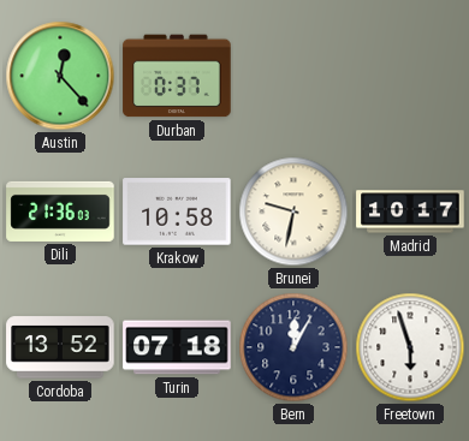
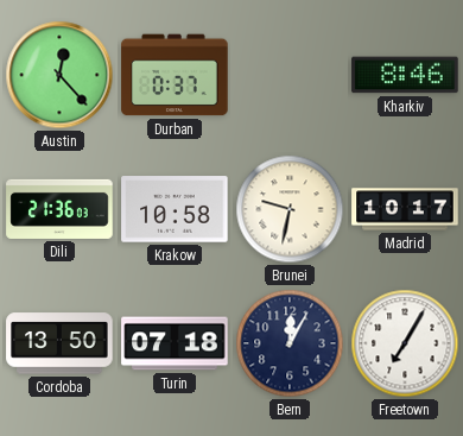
Kharkiv: none -> 8:46 (405, 75)
Cordoba: 13:52 -> 13:50 (59, 343)
Freetown: 5:57 -> 7:05 (405, 343)
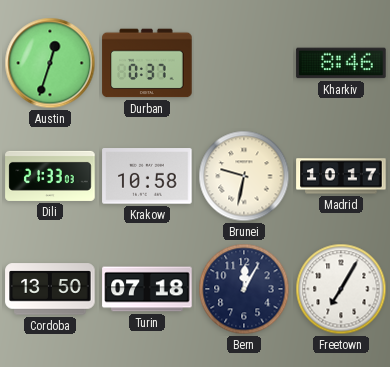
Austin: 12:23 -> 12:33 (50, 63)
Dili: 21:36 -> 21:33 (50, 176)
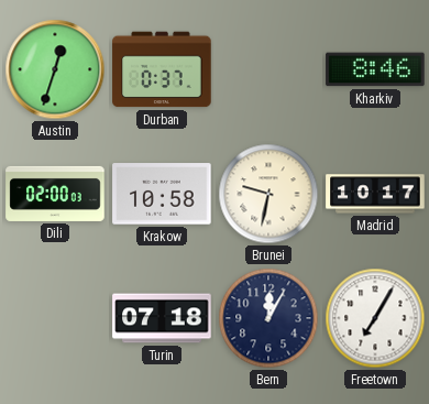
Dili: 21:33 -> 02:00 (55, 194)
Cordoba: 13:50 -> none (50, 289)
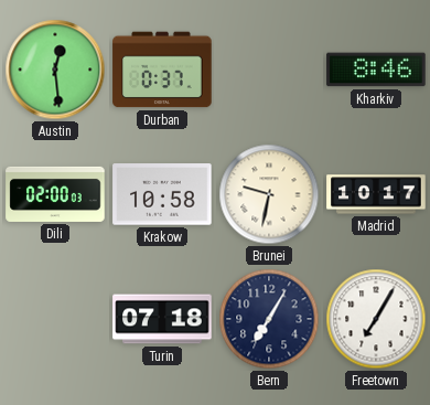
Austin: 12:33 -> 12:29 (55, 70)
Bern: 12:05 -> 7:05 (269, 319)
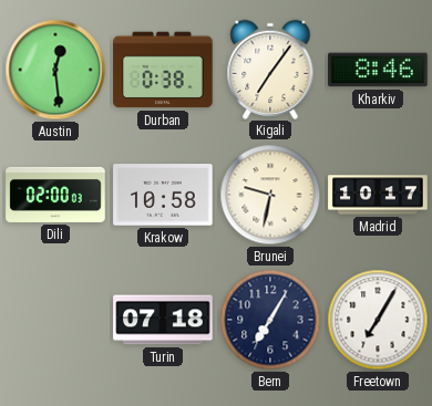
Durban: 0:37 -> 0:38 (163, 70)
Kigali: none -> 7:06 (270, 69)
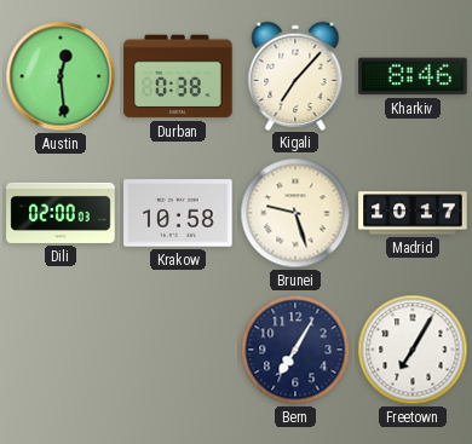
Kigali: 7:06 -> 7:07 (295, 75)
Brunei: 9:32 -> 9:27 (295, 213)
Turin: 07:18 -> none (163, 320)
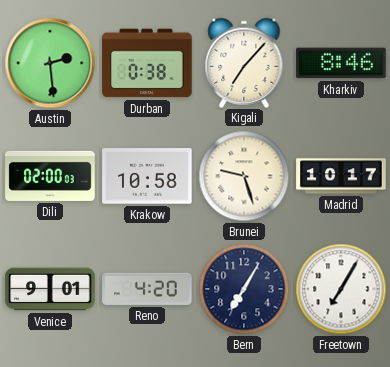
Austin: 12:29 -> 2:29 (50, 63)
Venice: none -> 9:01 (50, 289)
Reno: none -> 4:20 (147, 289)
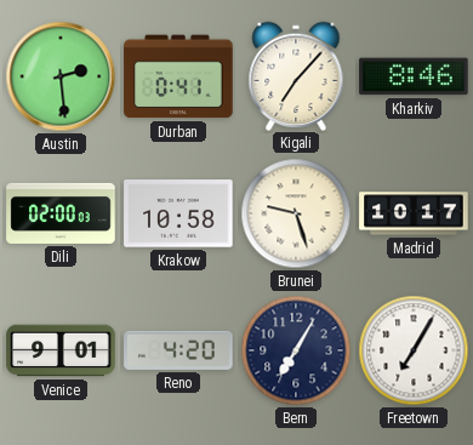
Durban: 0:38 -> 0:41 (178, 76)
